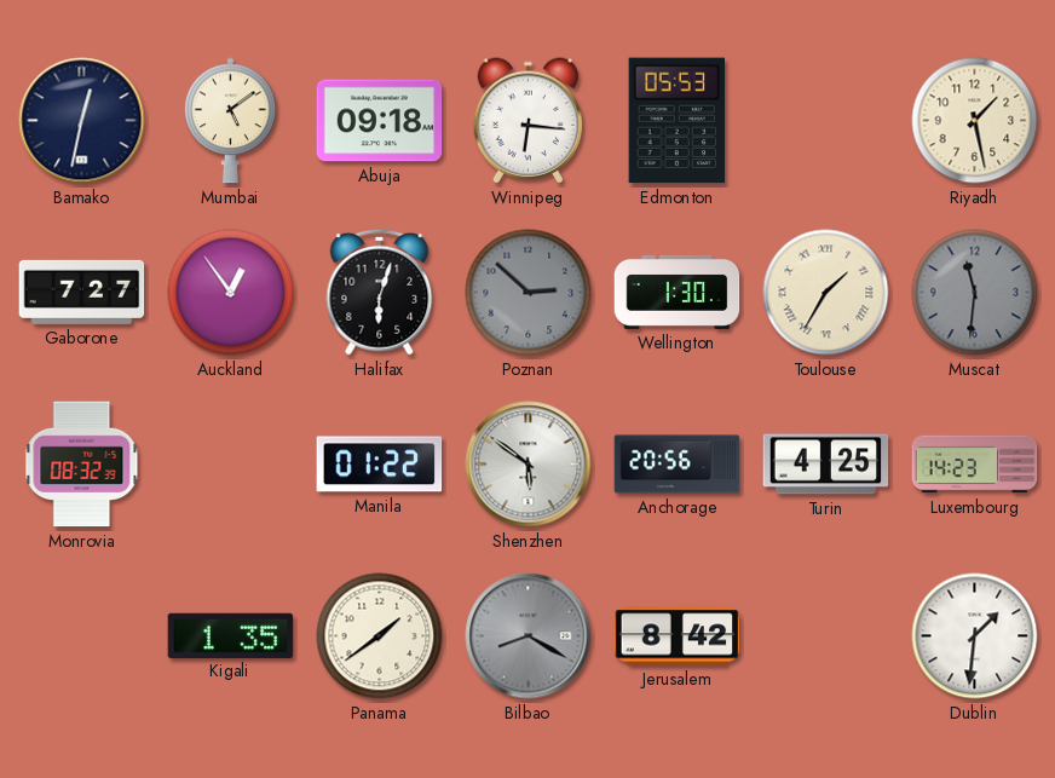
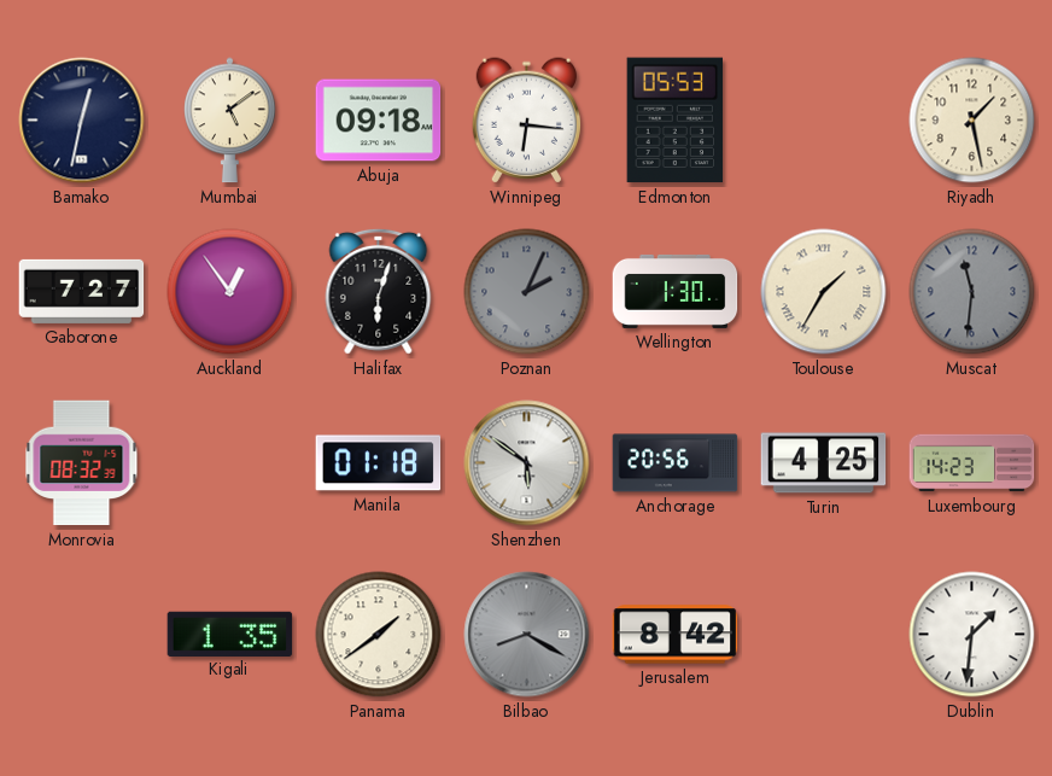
Poznan: 2:52 -> 2:04 (527, 292)
Manila: 01:22 -> 01:18 (379, 463)
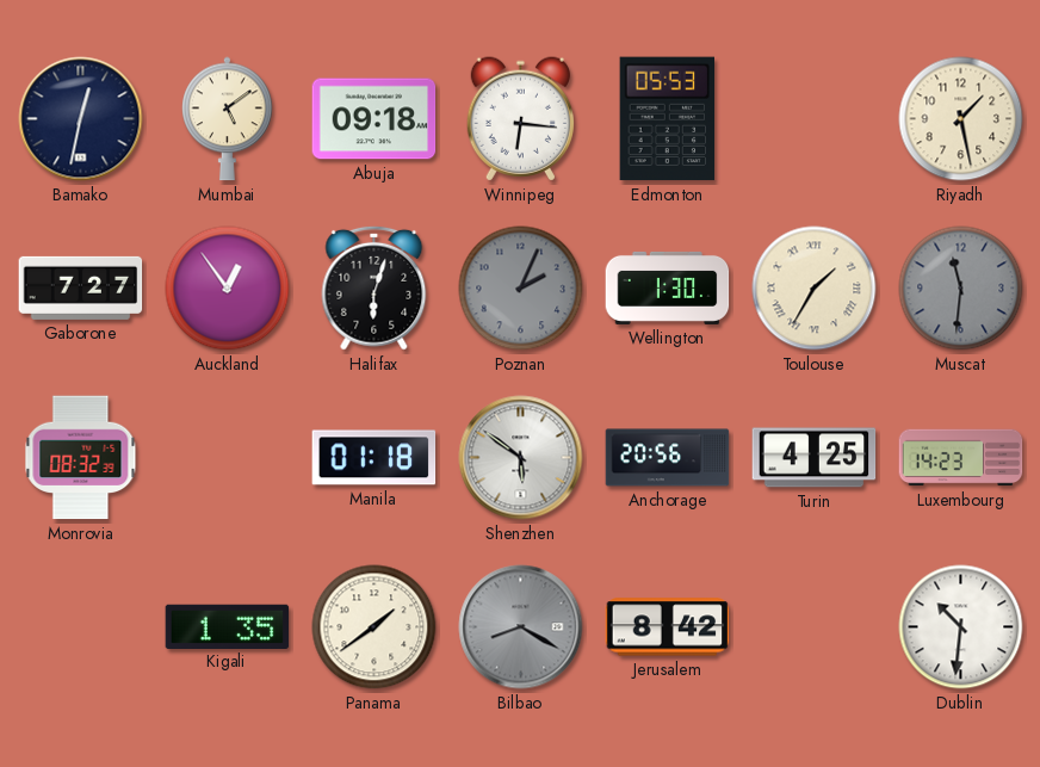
Dublin: 1:31 -> 10:31 (961, 627)
